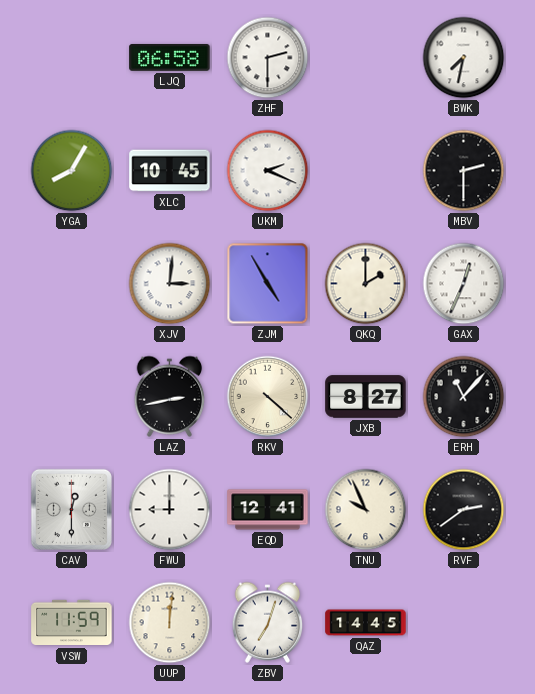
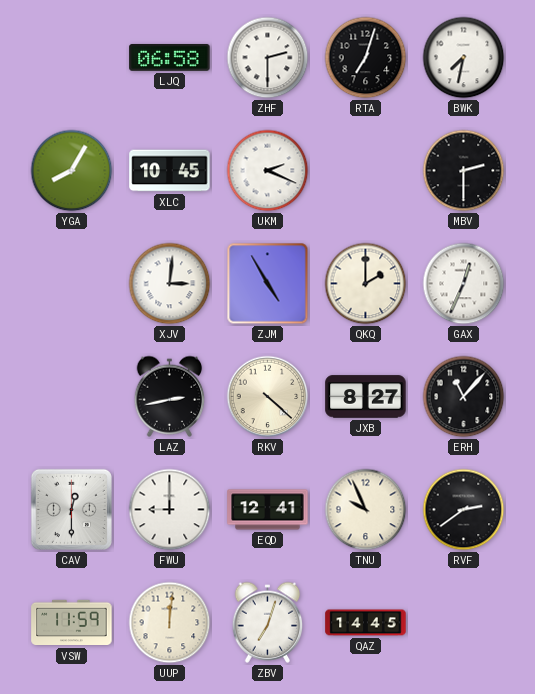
RTA: none -> 7:03 (366, 58)
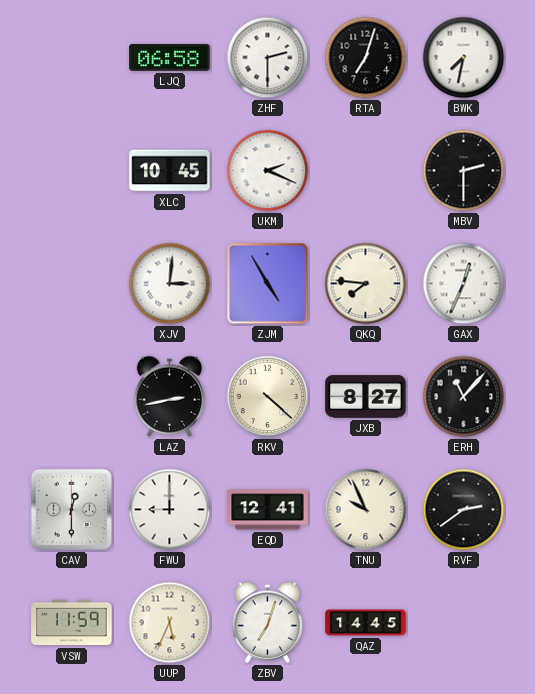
YGA: 8:05 -> none (72, 171)
QKQ: 2:00 -> 7:46 (366, 284)
UUP: 12:01 -> 5:34 (170, 623)
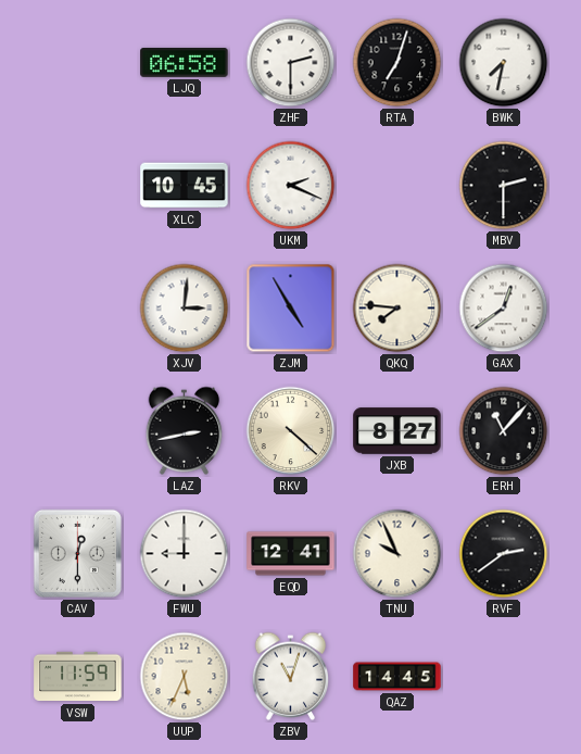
GAX: 12:34 -> 12:39 (504, 309)
ZBV: 7:03 -> 11:03 (291, 676)
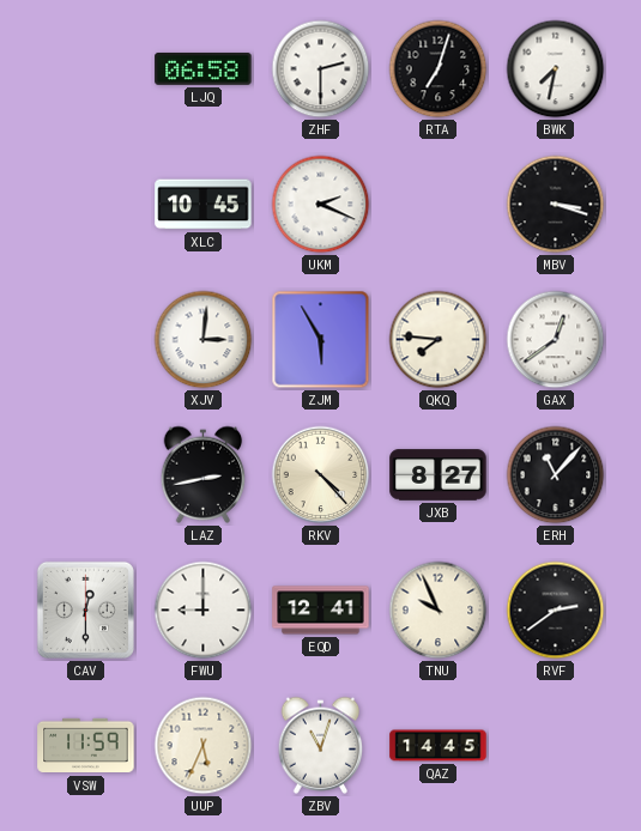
MBV: 2:30 -> 3:18 (556, 205)
ZJM: 4:55 -> 5:55 (321, 340)
RKV: 4:22 -> 4:23 (321, 475)
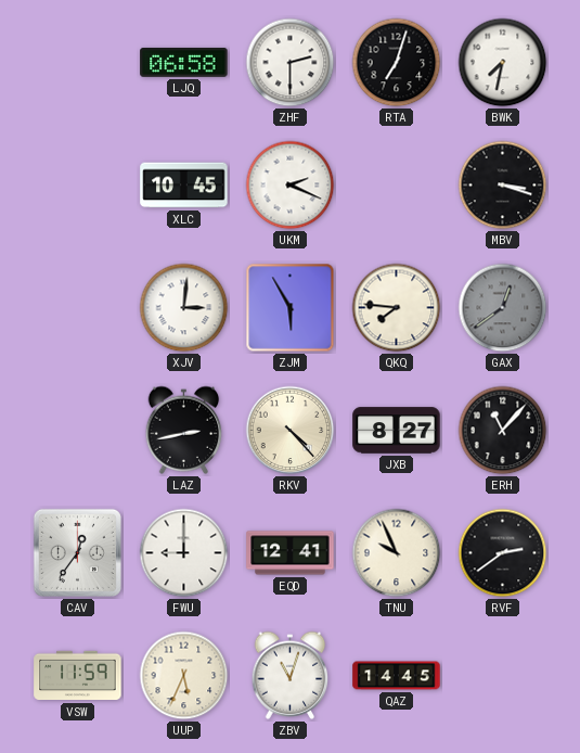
GAX dial: white -> grey (503, 308)
CAV: 12:30 -> 12:36 (77, 552)
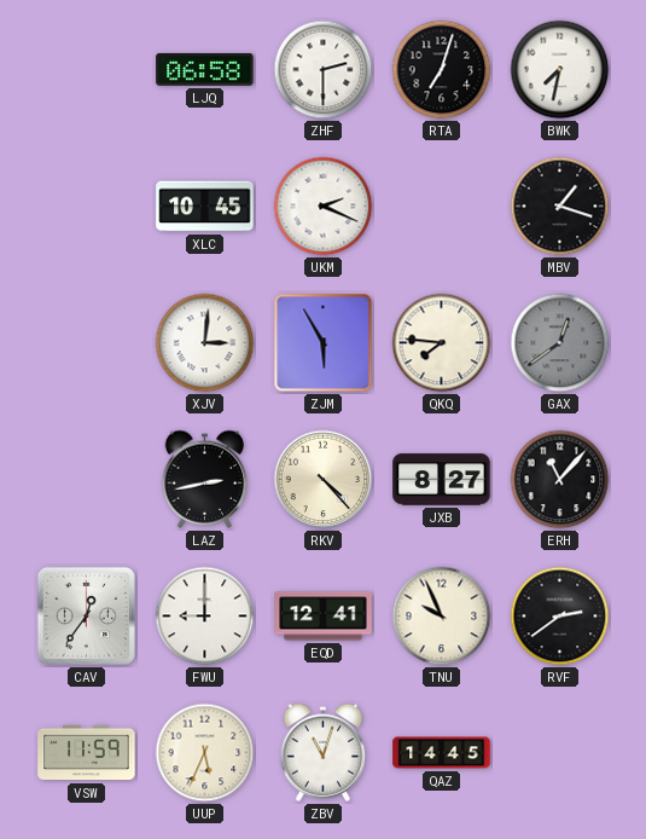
MBV: 3:18 -> 1:18 (560, 207)
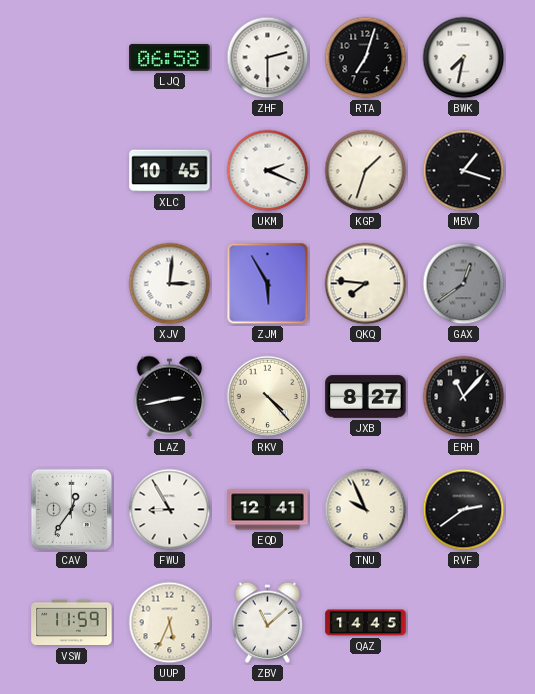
KGP: none -> 1:33 (366, 171)
FWU: 9:00 -> 8:55 (170, 510)
ZBV: 11:03 -> 11:08 (268, 622)
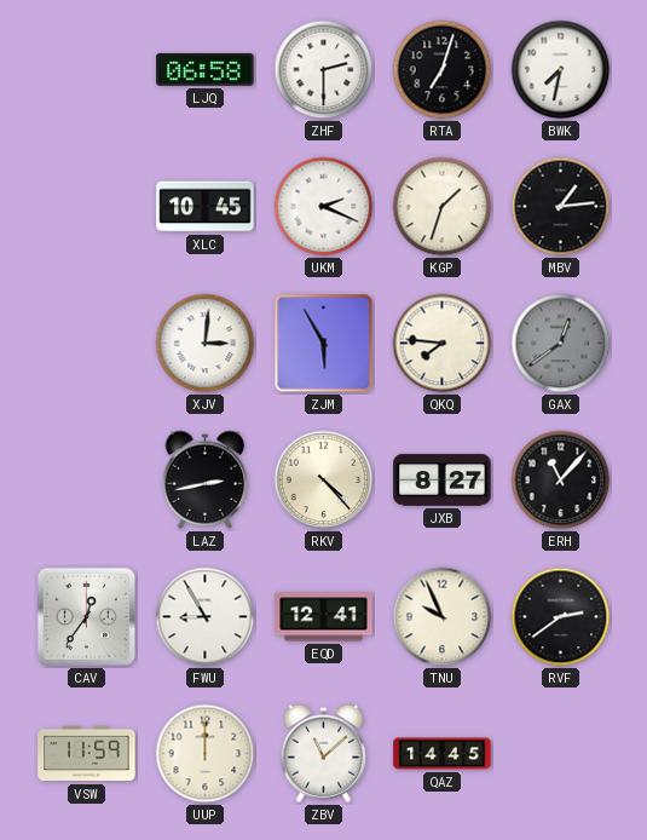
MBV: 1:18 -> 1:14 (561, 207)
UUP: 5:34 -> 12:00 (206, 754)
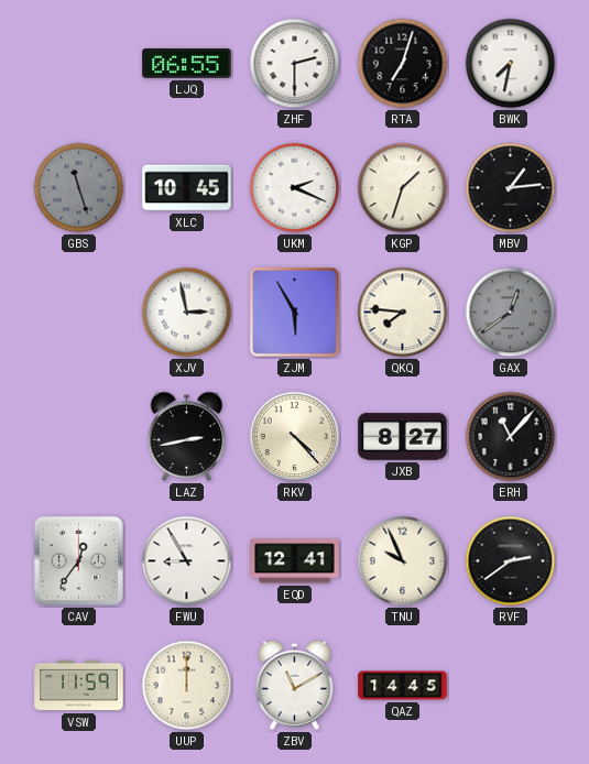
LJQ: 06:58 -> 06:55 (187, 63)
GBS: none -> 11:27 (79, 188)
XJV: 3:01 -> 2:58 (187, 313)
ZBV: 11:08 -> 11:10 (295, 685)
